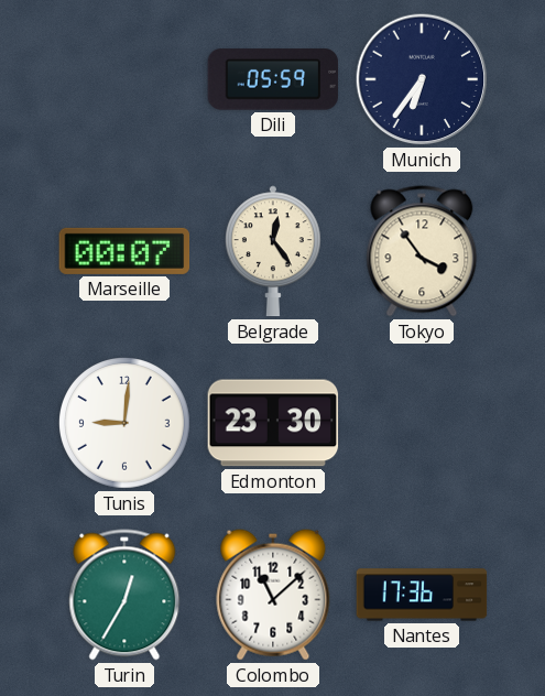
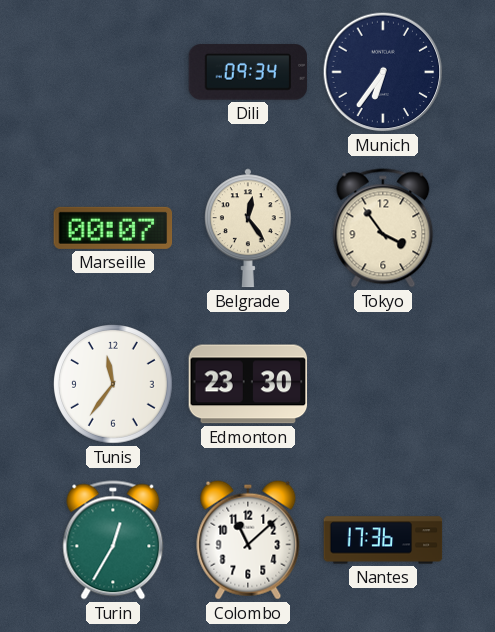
Dili: 05:59 -> 09:34 (248, 72)
Tunis: 9:01 -> 11:36 (114, 385)
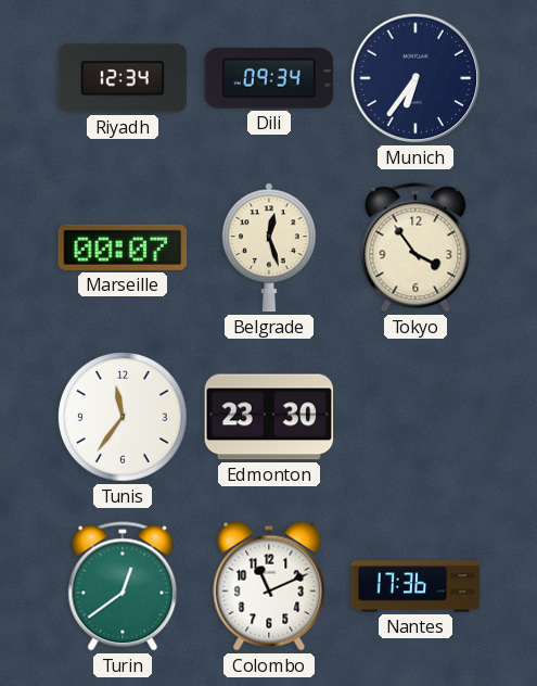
Riyadh: none -> 12:34 (123, 78)
Belgrade: 12:24 -> 12:27 (269, 247)
Turin: 12:35 -> 12:39 (123, 586)
Colombo: 11:08 -> 11:11 (269, 586)
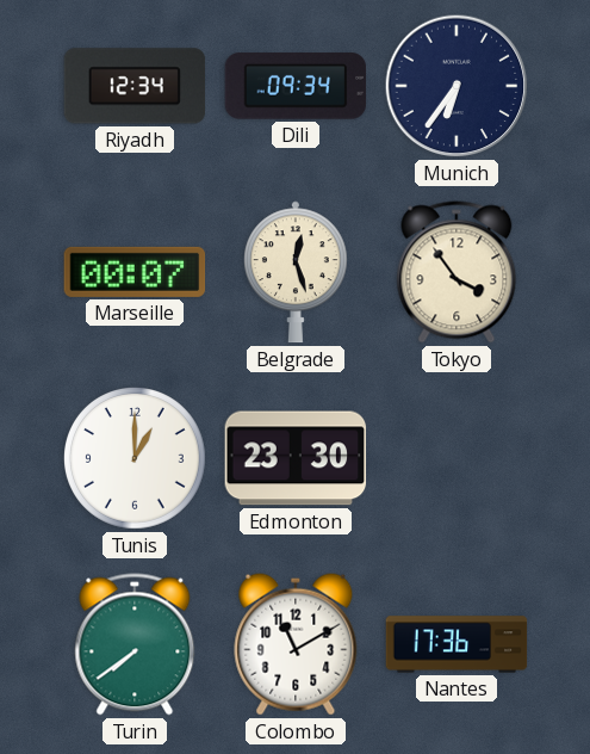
Tunis: 11:36 -> 1:00 (136, 459)
Turin: 12:39 -> 7:39 (135, 644)
Colombo: 11:11 -> 11:10 (296, 644)
